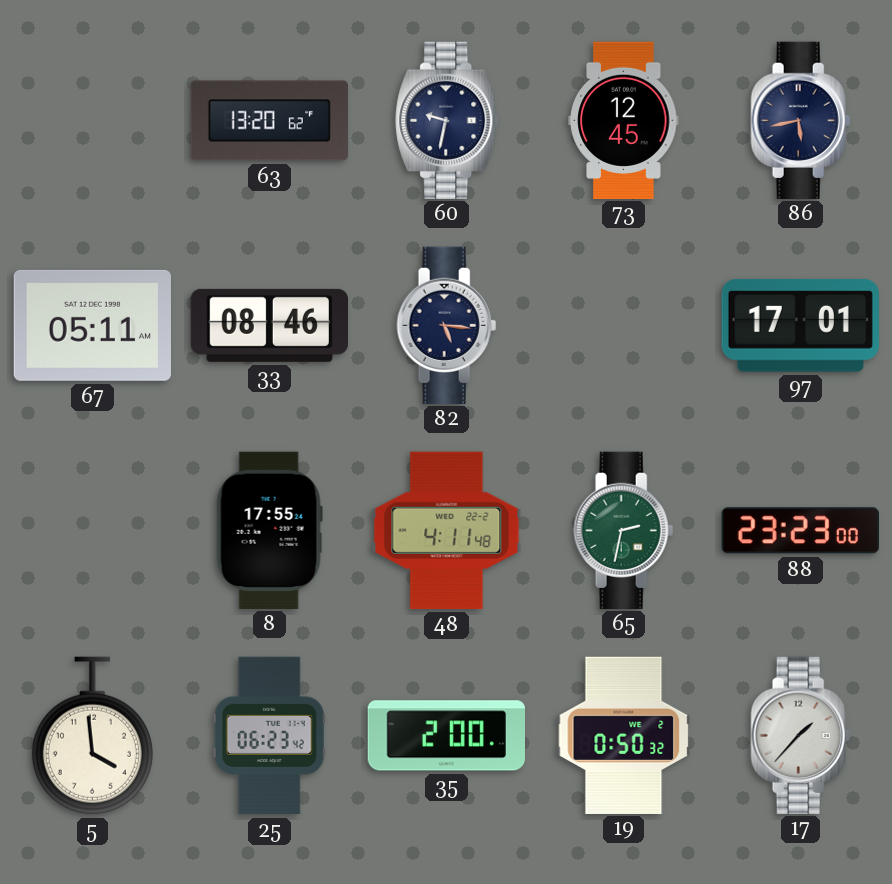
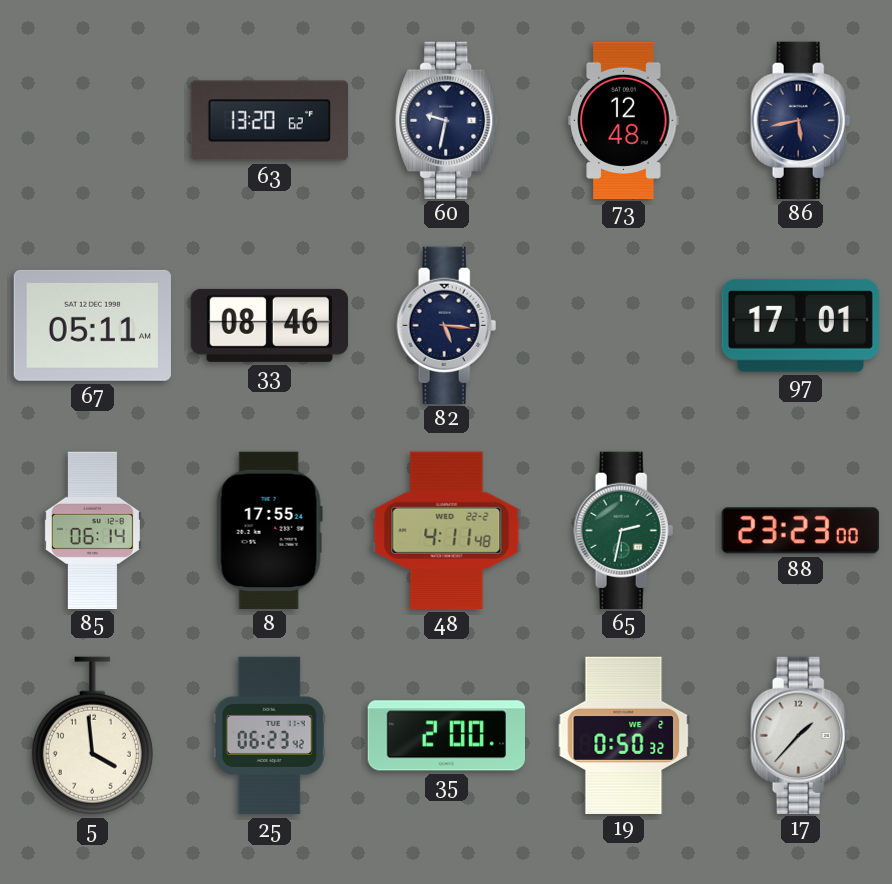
73: 12:45 -> 12:48 (624, 120)
85: none -> 06:14 (92, 530)
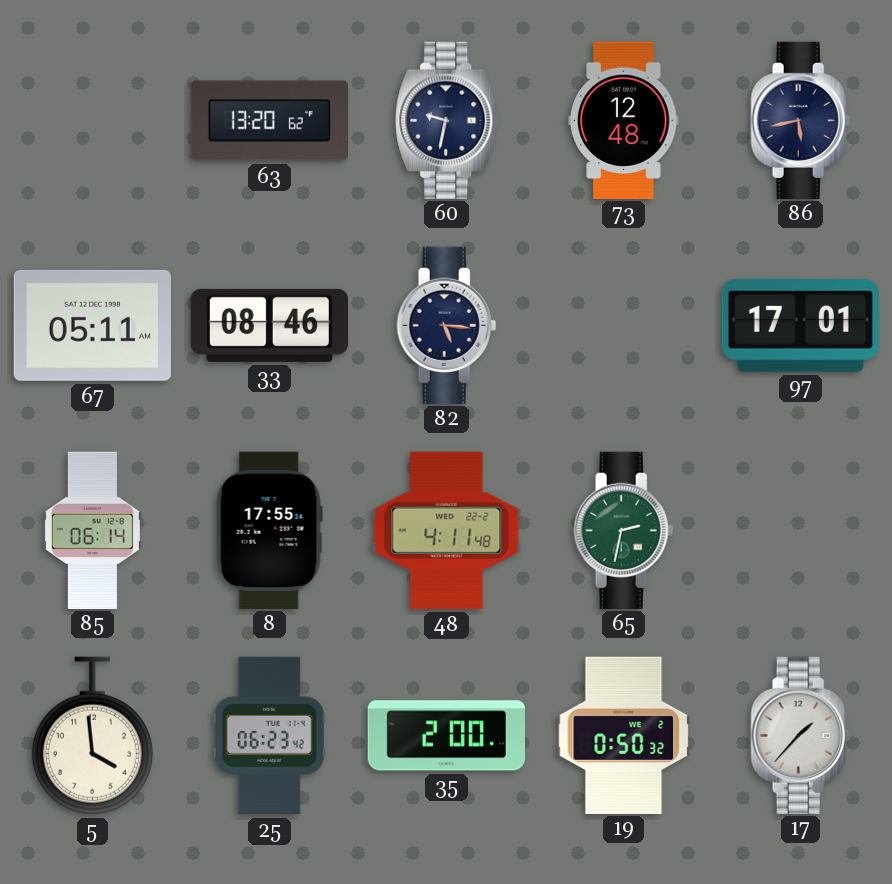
88: 23:23 -> none (800, 531)
